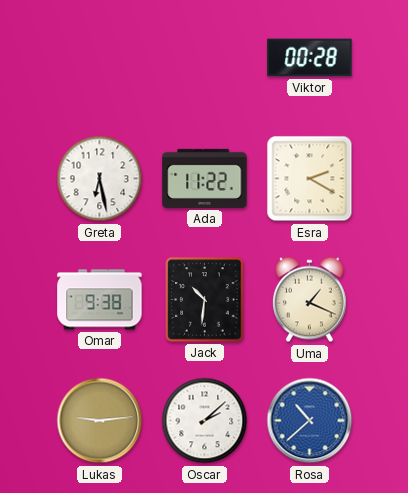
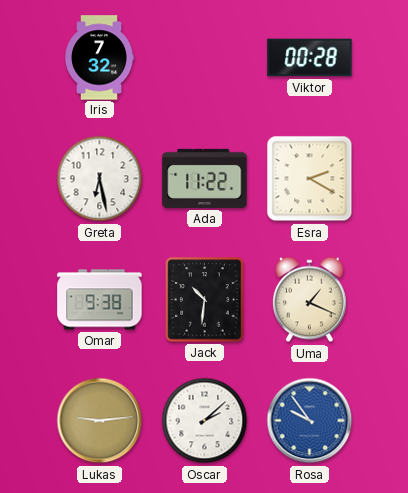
Iris: none -> 7:32 (99, 58)
Rosa: 10:38 -> 9:54 (310, 421)
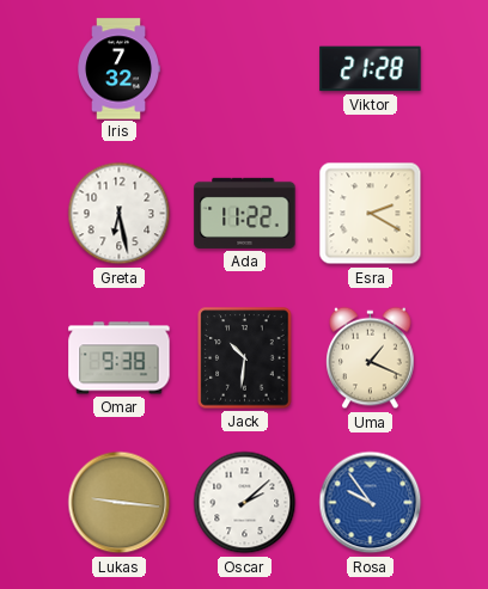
Viktor: 00:28 -> 21:28 (371, 69)
Lukas: 9:14 -> 9:16 (120, 503)
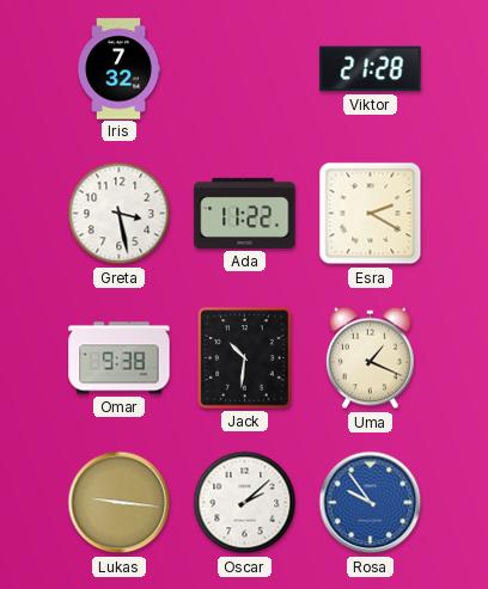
Greta: 6:28 -> 3:28 (120, 214)
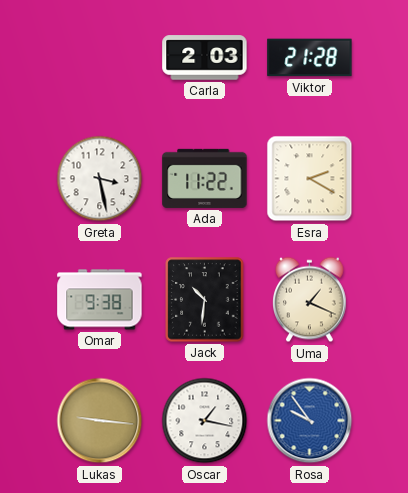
Iris: 7:32 -> none (118, 69)
Carla: none -> 2:03 (205, 58)
Oscar: 2:08 -> 1:17 (205, 421)
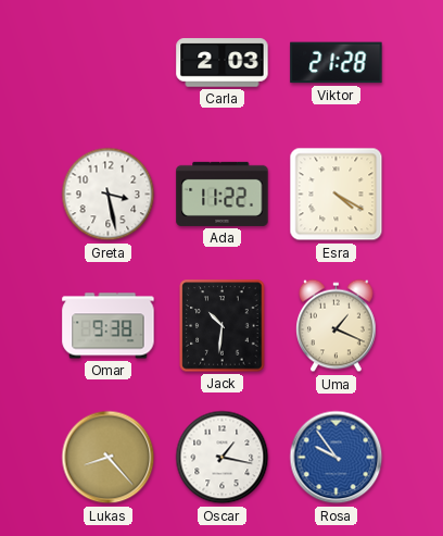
Esra: 2:20 -> 4:20 (337, 195)
Lukas: 9:16 -> 8:23 (109, 458)
